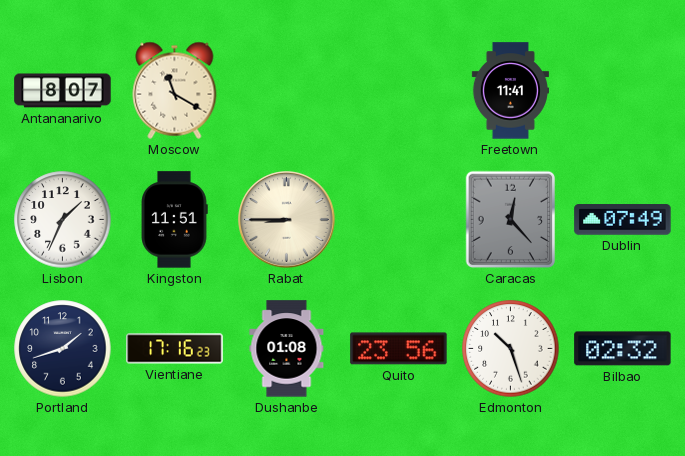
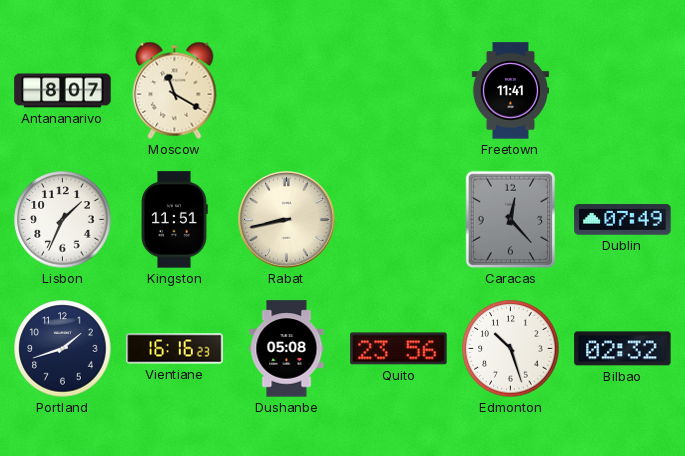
Rabat: 8:45 -> 8:43 (287, 220)
Vientiane: 17:16 -> 16:16 (175, 349)
Dushanbe: 01:08 -> 05:08 (287, 349)
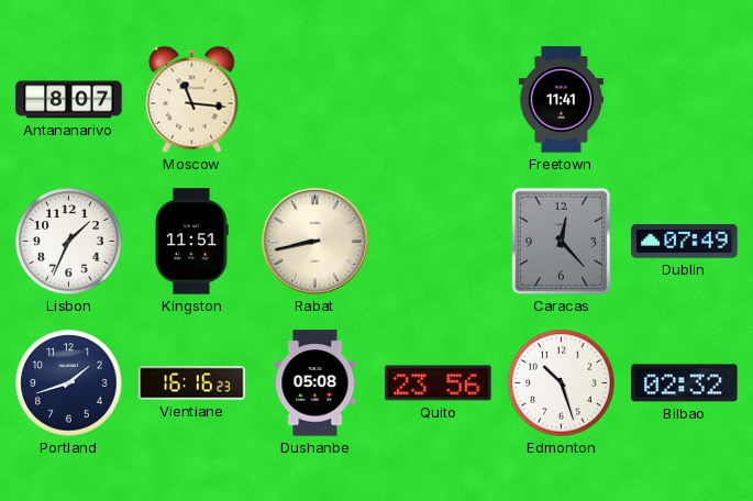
Moscow: 11:20 -> 11:16 (192, 99)
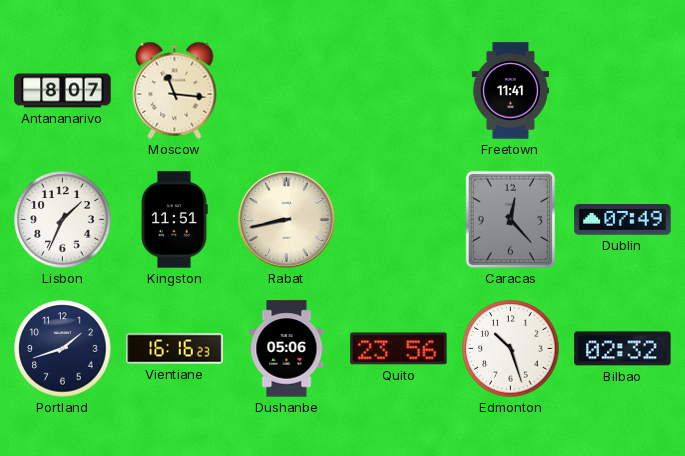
Dushanbe: 05:08 -> 05:06 (287, 349)
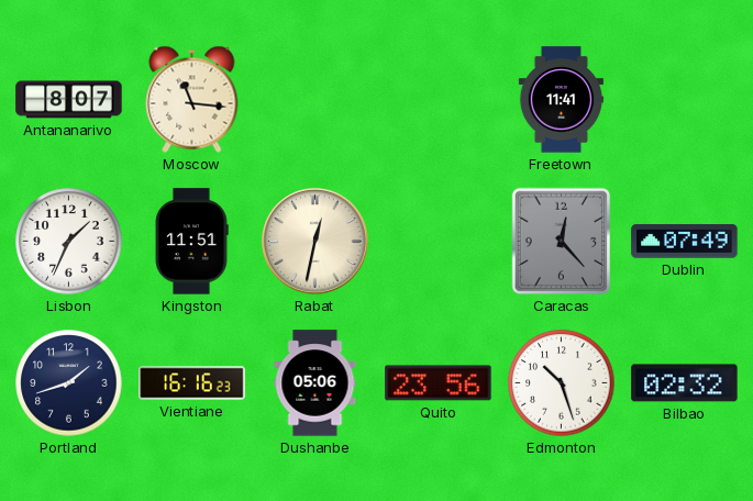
Rabat: 8:43 -> 12:32 (315, 242)
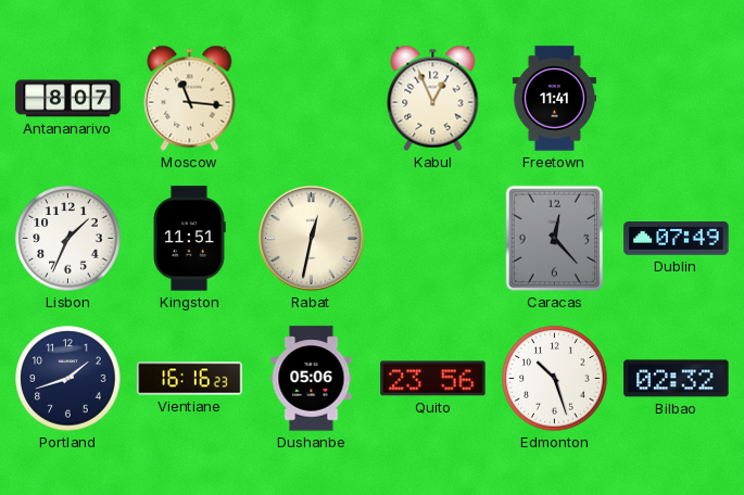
Kabul: none -> 12:56 (433, 98)
